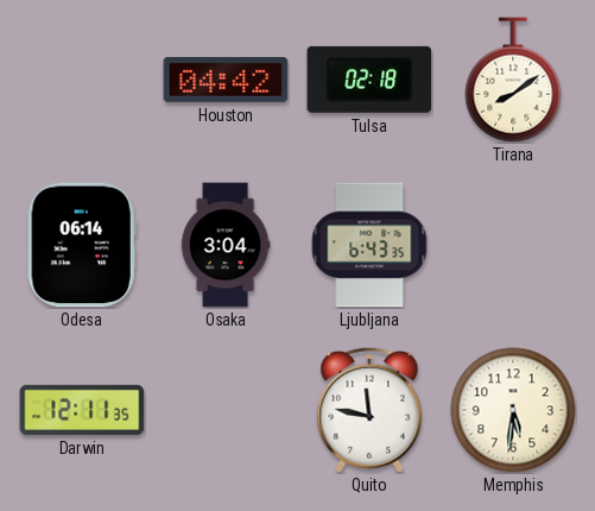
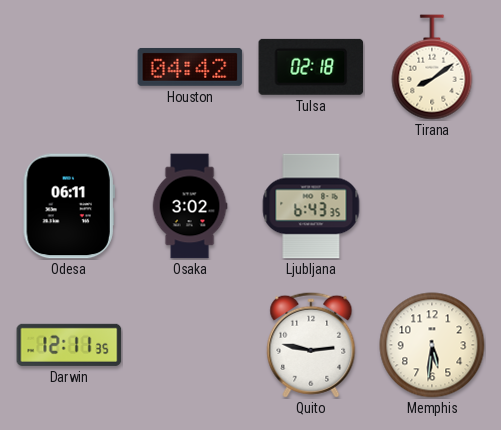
Odesa: 06:14 -> 06:11 (69, 206)
Osaka: 3:04 -> 3:02 (190, 206)
Quito: 11:47 -> 2:47 (311, 345)
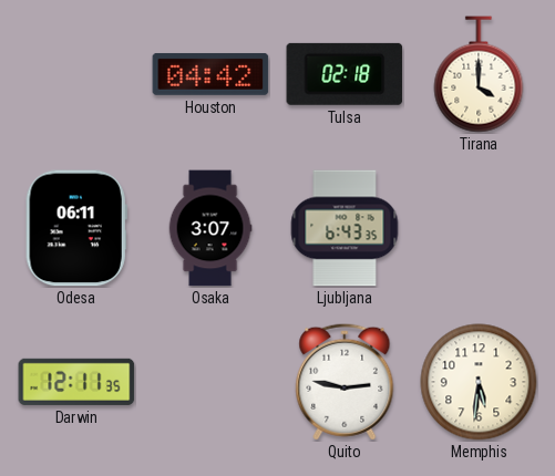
Tirana: 8:09 -> 4:00 (479, 74)
Osaka: 3:02 -> 3:07 (210, 228)
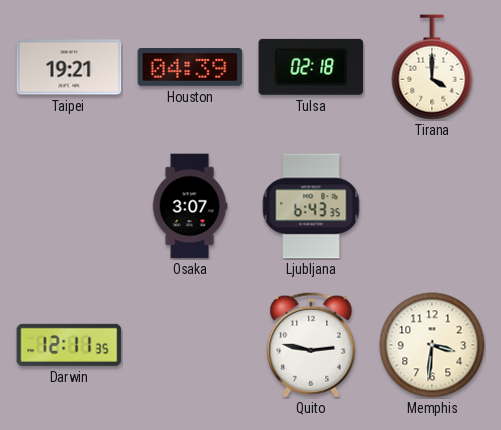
Taipei: none -> 19:21 (69, 67)
Houston: 04:42 -> 04:39 (190, 67)
Odesa: 06:11 -> none (76, 228)
Memphis: 5:31 -> 3:31 (432, 345)
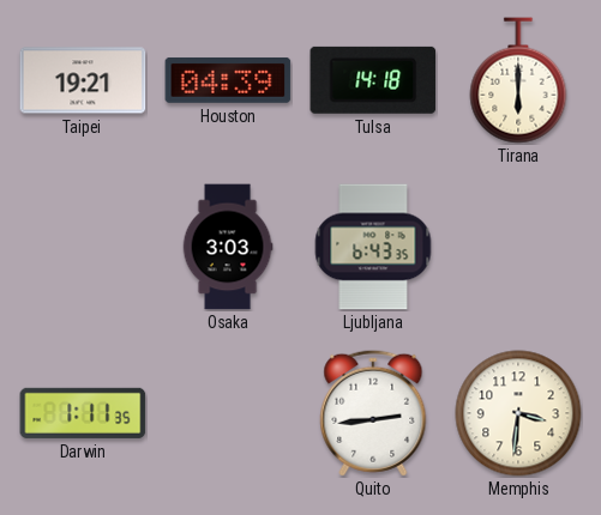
Tulsa: 02:18 -> 14:18 (373, 80)
Tirana: 4:00 -> 6:00 (518, 80)
Osaka: 3:07 -> 3:03 (228, 247)
Darwin: 12:11 -> 1:11 (83, 413)
Quito: 2:47 -> 2:44 (373, 413)
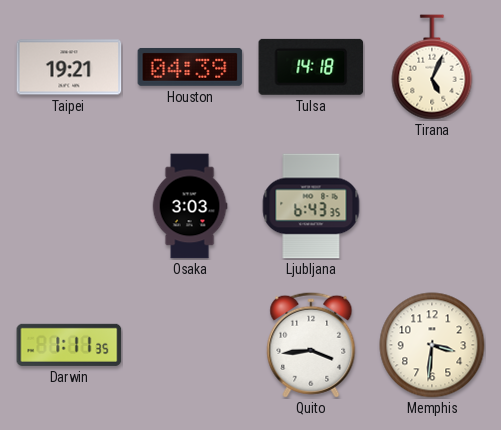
Tirana: 6:00 -> 5:04 (432, 67)
Quito: 2:44 -> 3:44 (311, 345)
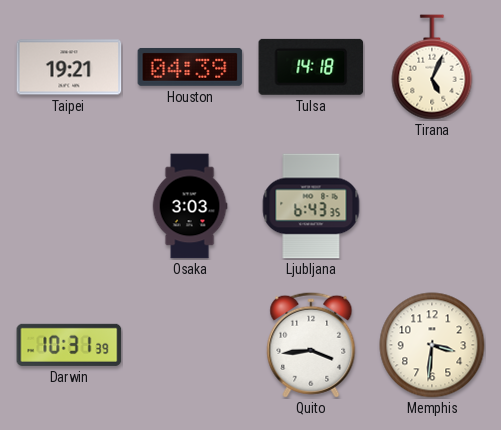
Darwin: 1:11 -> 10:31 (69, 345)
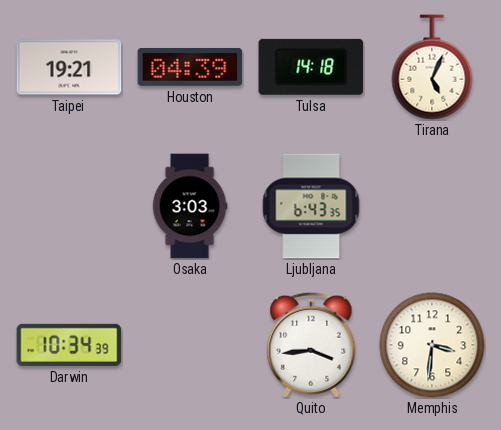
Darwin: 10:31 -> 10:34 (69, 345)
